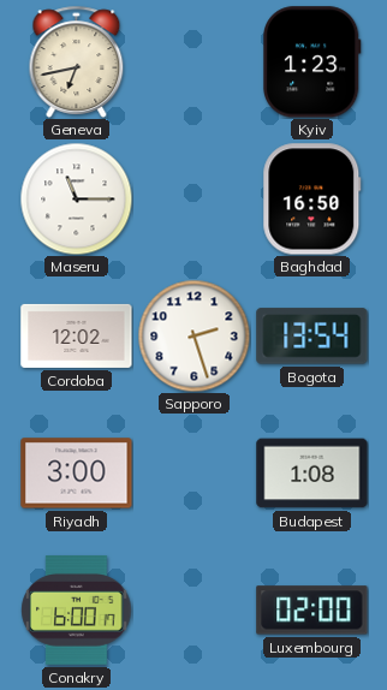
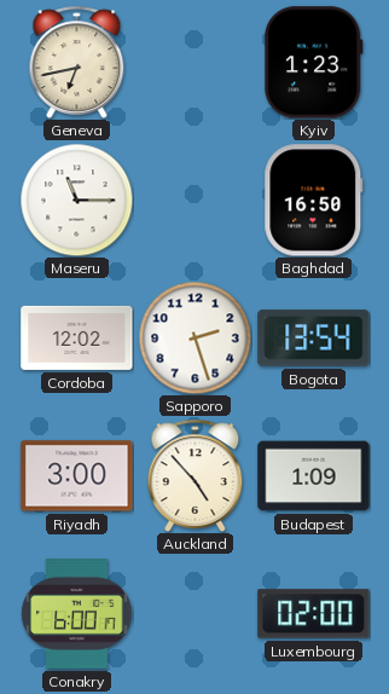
Auckland: none -> 4:53 (196, 475)
Budapest: 1:08 -> 1:09 (314, 476)
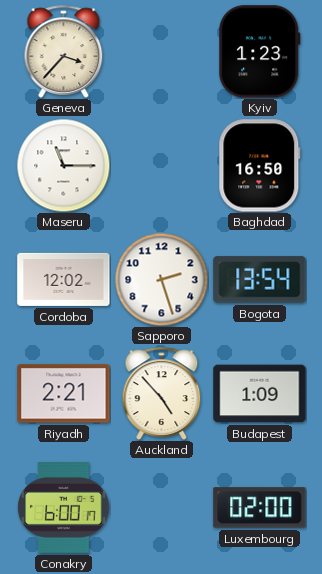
Geneva: 6:43 -> 3:37 (64, 51)
Riyadh: 3:00 -> 2:21 (64, 394)
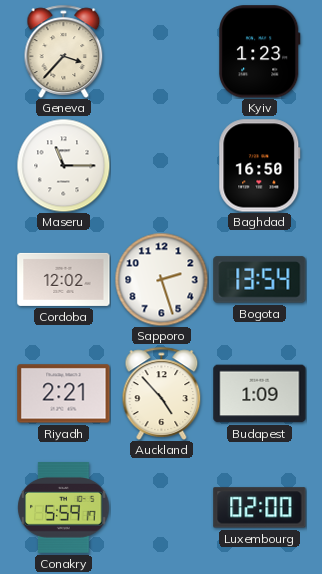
Conakry: 6:00 -> 5:59 (64, 508)
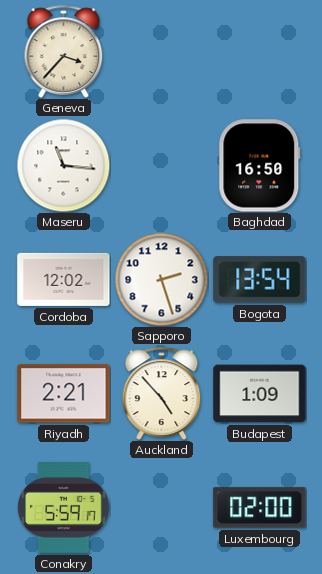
Kyiv: 1:23 -> none (260, 52)
Maseru: 11:15 -> 11:16 (63, 165)
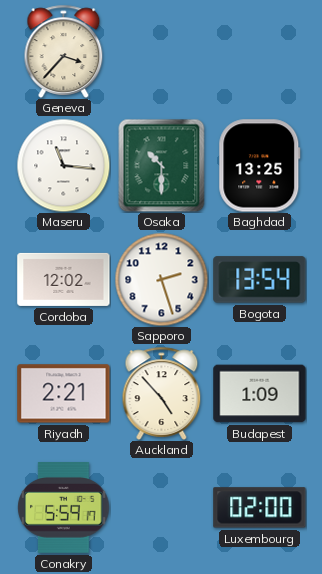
Osaka: none -> 10:30 (162, 165)
Baghdad: 16:50 -> 13:25 (260, 166)
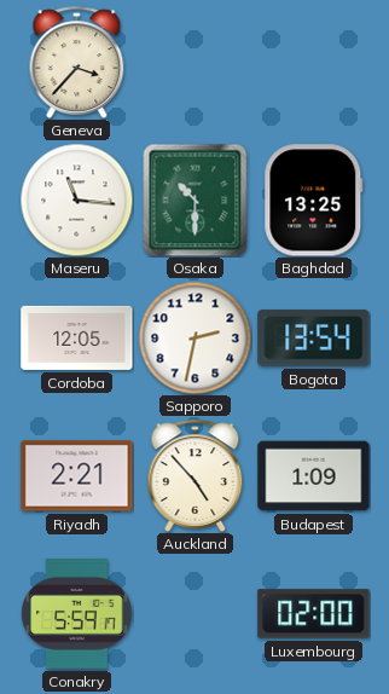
Cordoba: 12:02 -> 12:05 (77, 337)
Sapporo: 2:27 -> 2:32 (194, 337)
